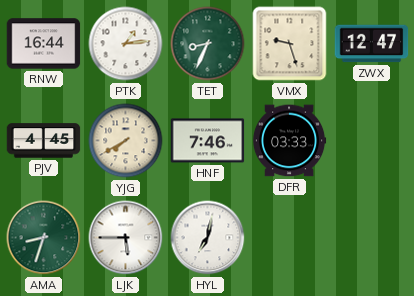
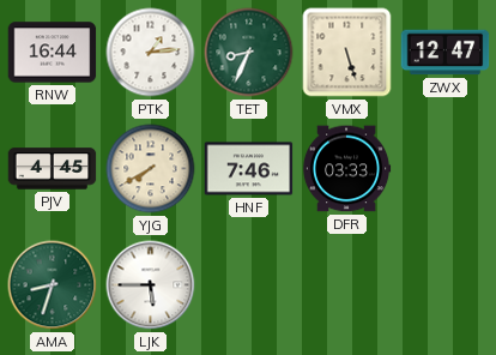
VMX: 9:27 -> 5:27 (347, 53)
HYL: 7:02 -> none (208, 238)
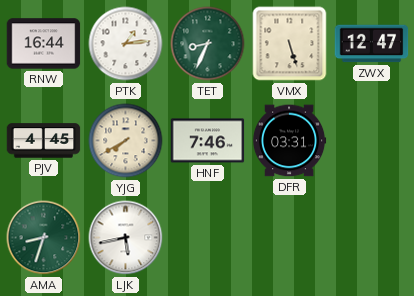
DFR: 03:33 -> 03:31 (289, 141)
LJK: 5:45 -> 5:43 (126, 238)
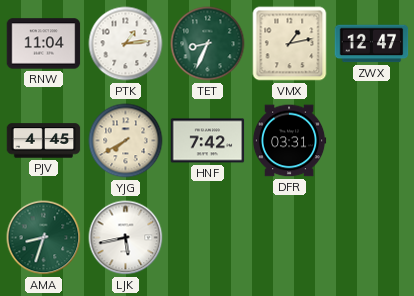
RNW: 16:44 -> 11:04 (44, 44)
VMX: 5:27 -> 1:13 (290, 44)
HNF: 7:46 -> 7:42 (208, 141)
